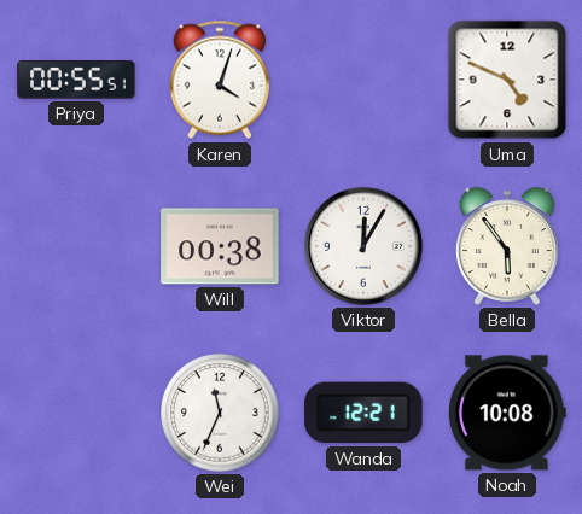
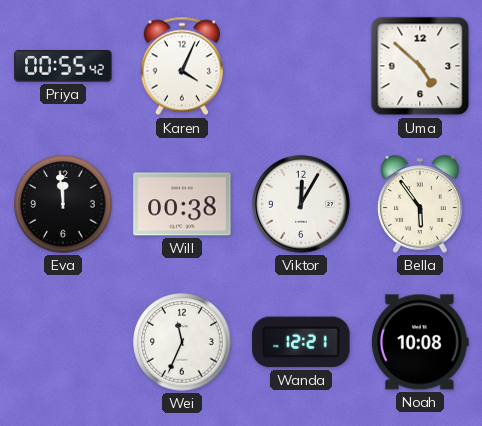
Priya: 00:55:51 -> 00:55:42 (63, 66)
Karen: 4:03 -> 4:04 (182, 66)
Uma: 4:49 -> 4:52 (420, 66)
Eva: none -> 11:59 (63, 204)
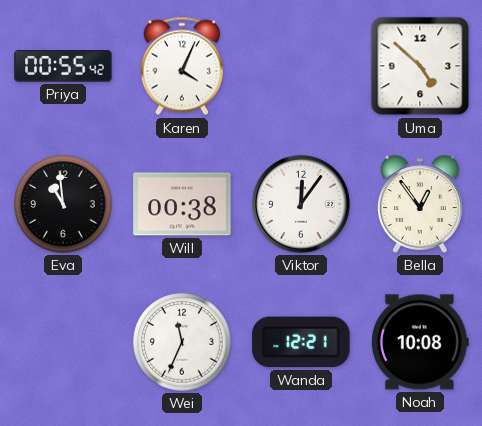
Eva: 11:59 -> 10:59 (63, 204)
Viktor: 12:05 -> 12:06 (302, 205)
Bella: 5:54 -> 12:54 (420, 204)
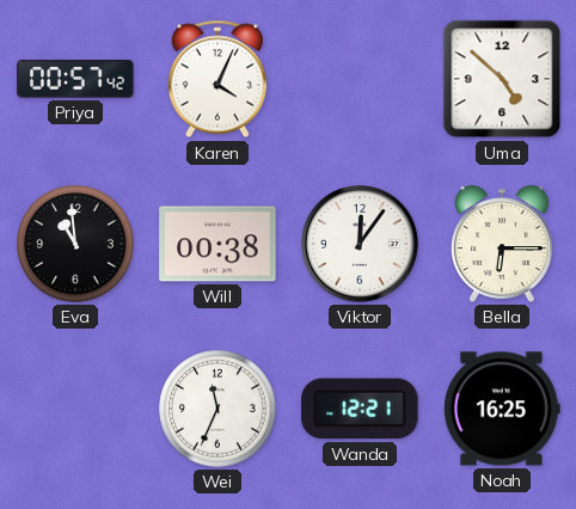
Priya: 00:55 -> 00:57 (75, 79)
Bella: 12:54 -> 6:15 (502, 244)
Noah: 10:08 -> 16:25 (502, 409)
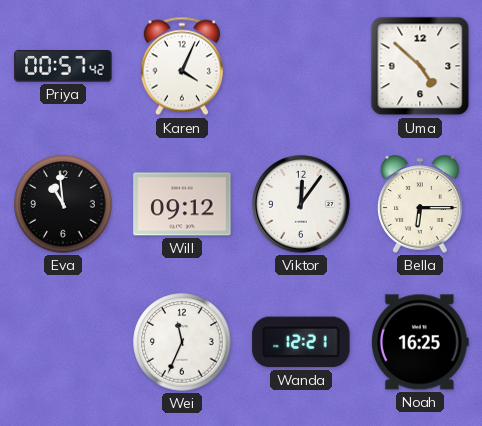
Will: 00:38 -> 09:12 (182, 204)
